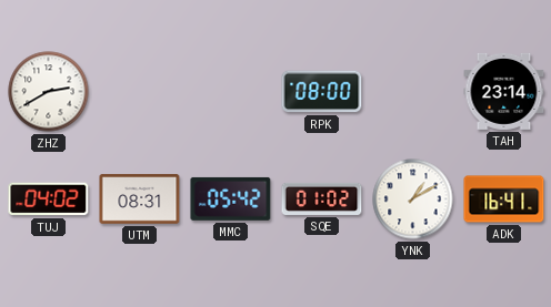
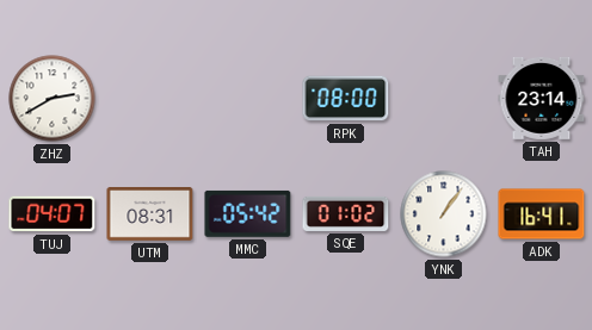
TUJ: 04:02 -> 04:07 (53, 214)
YNK: 1:10 -> 1:06 (444, 214)
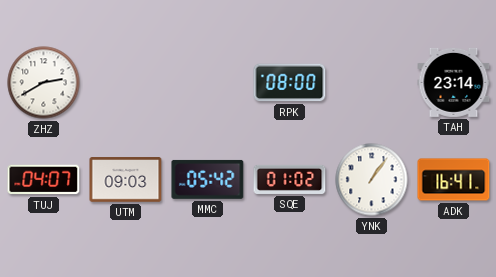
UTM: 08:31 -> 09:03 (126, 180)
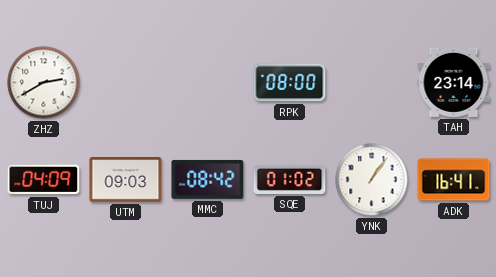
TUJ: 04:07 -> 04:09 (44, 180)
MMC: 05:42 -> 08:42 (208, 179)
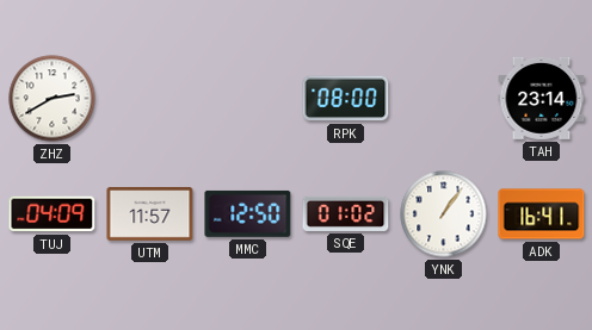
UTM: 09:03 -> 11:57 (150, 214)
MMC: 08:42 -> 12:50 (248, 213)
